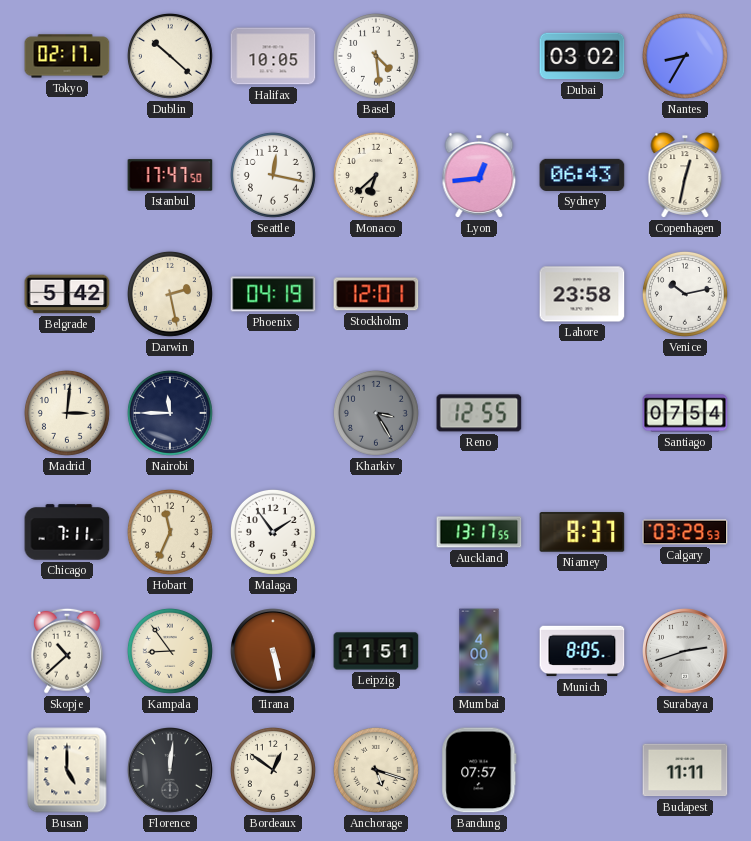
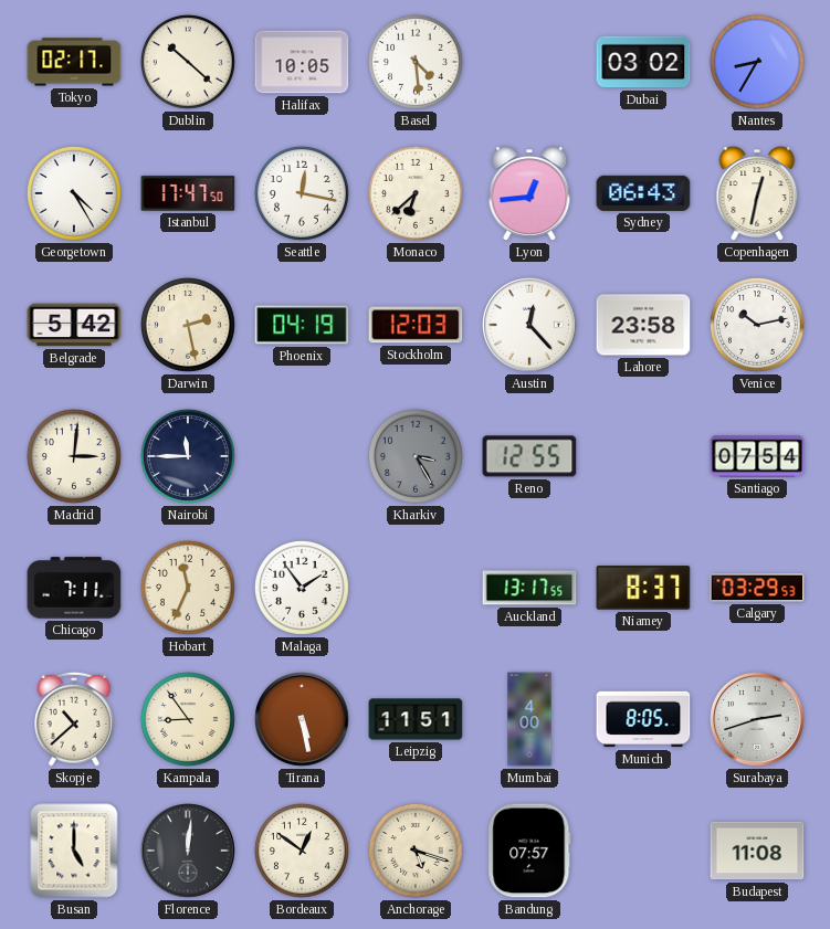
Georgetown: none -> 4:25 (74, 193)
Stockholm: 12:01 -> 12:03 (416, 325)
Austin: none -> 12:23 (530, 326)
Budapest: 11:11 -> 11:08 (757, 851)
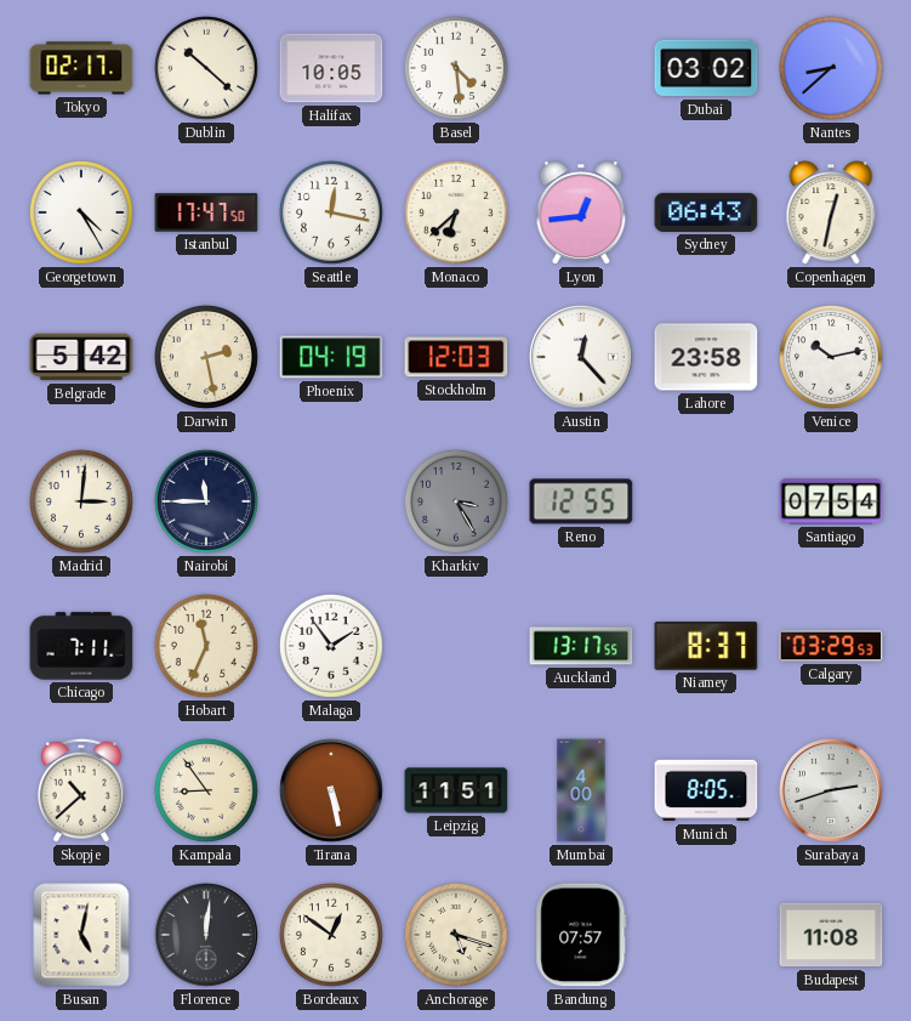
Nantes: 8:35 -> 8:38 (831, 68)
Busan: 5:00 -> 5:02 (81, 935)
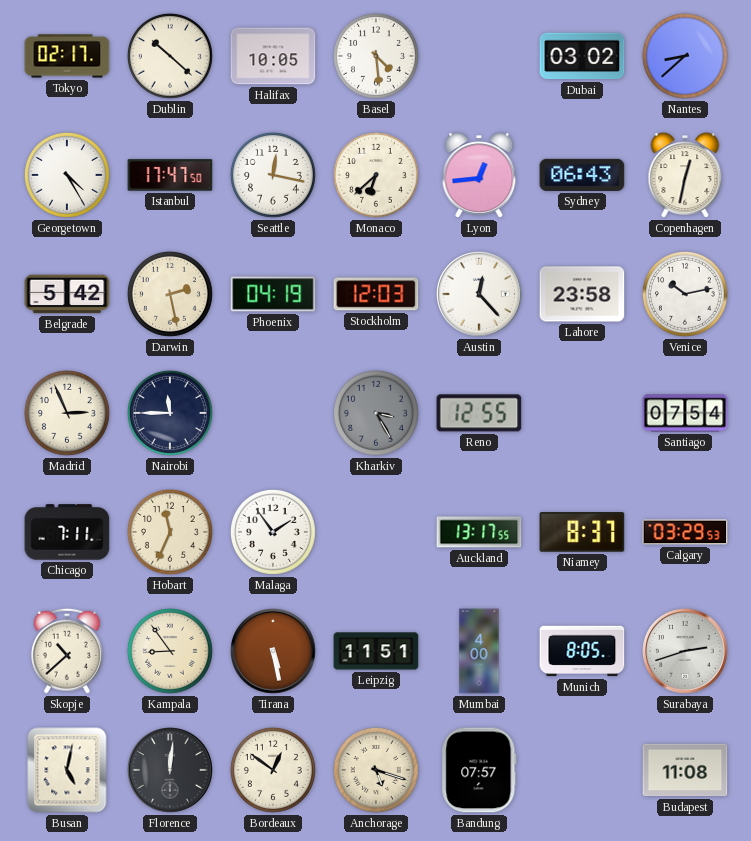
Madrid: 3:01 -> 2:56 (67, 413)
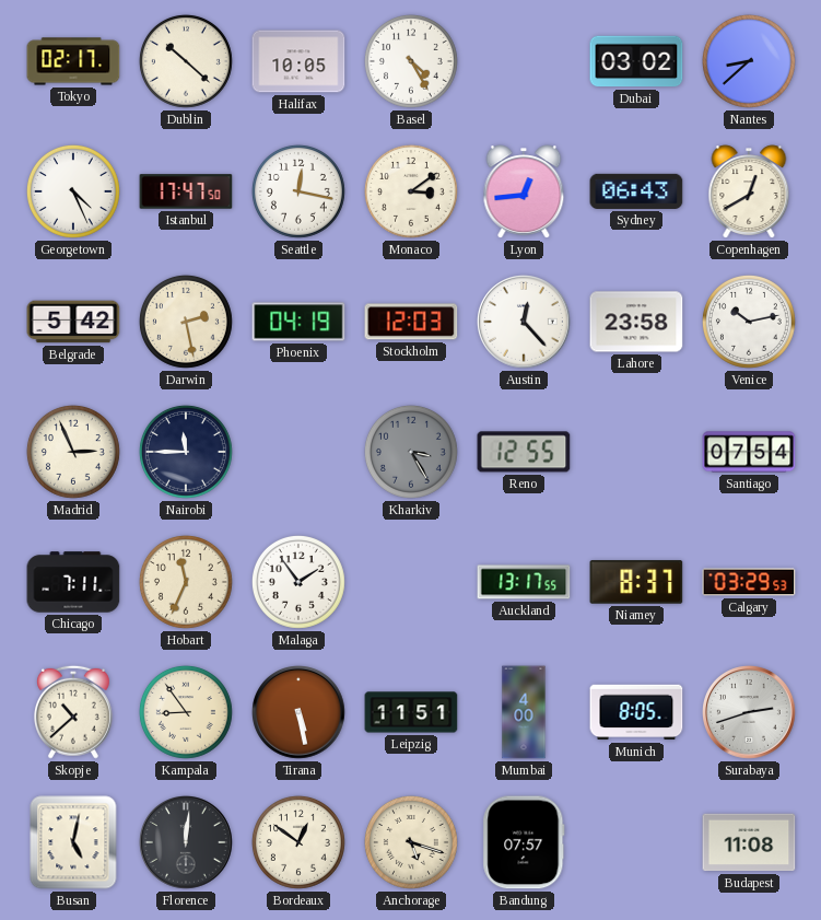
Basel: 4:29 -> 4:25 (411, 61)
Georgetown: 4:25 -> 4:26 (73, 191)
Monaco: 6:38 -> 3:09 (411, 191)
Copenhagen: 12:32 -> 12:40 (749, 191)
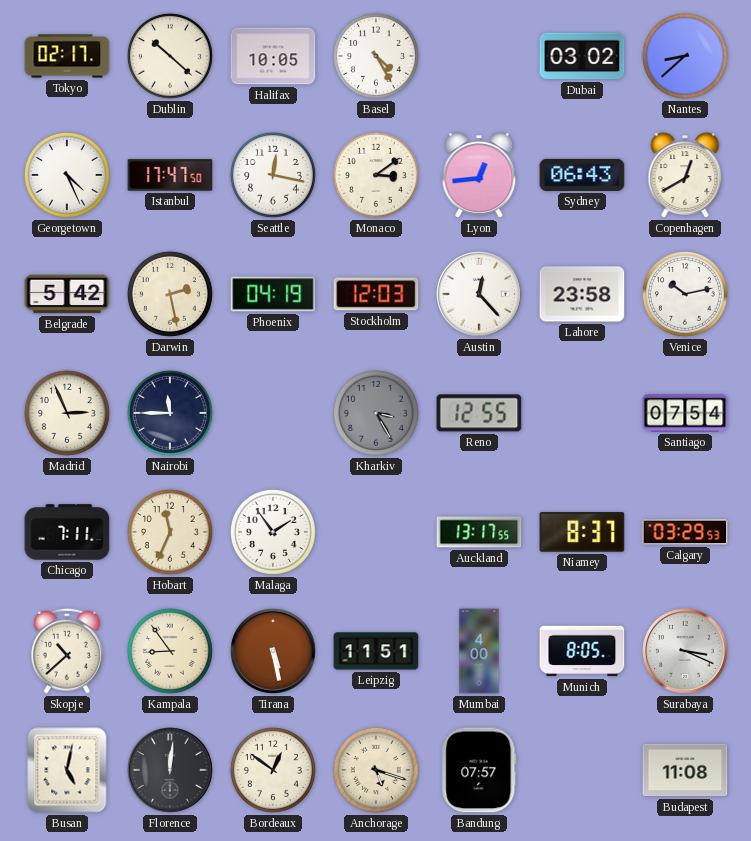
Surabaya: 2:42 -> 3:19 (686, 652)
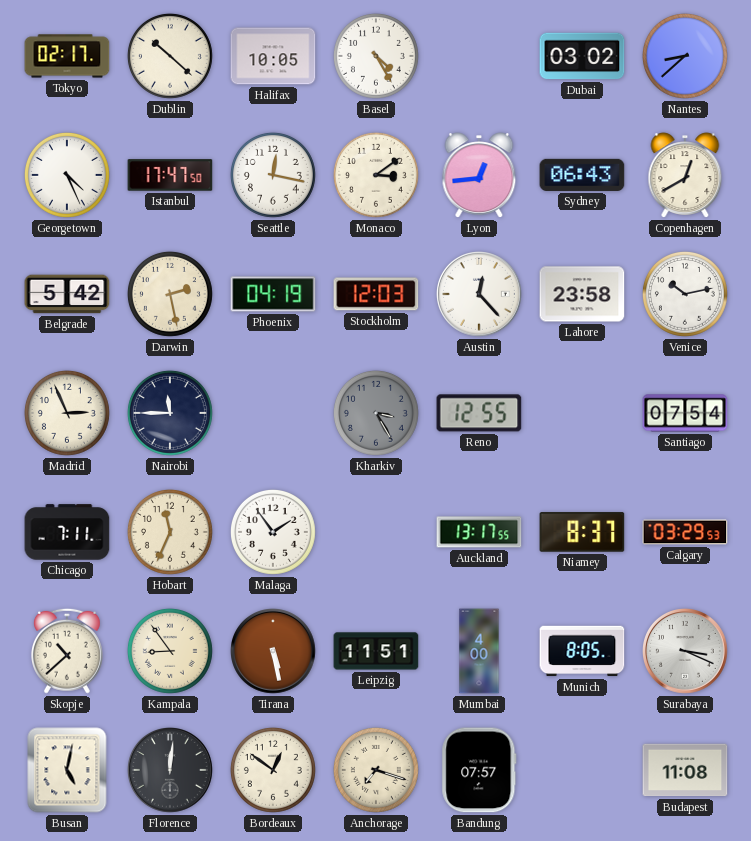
Anchorage: 5:18 -> 7:18 (376, 770)
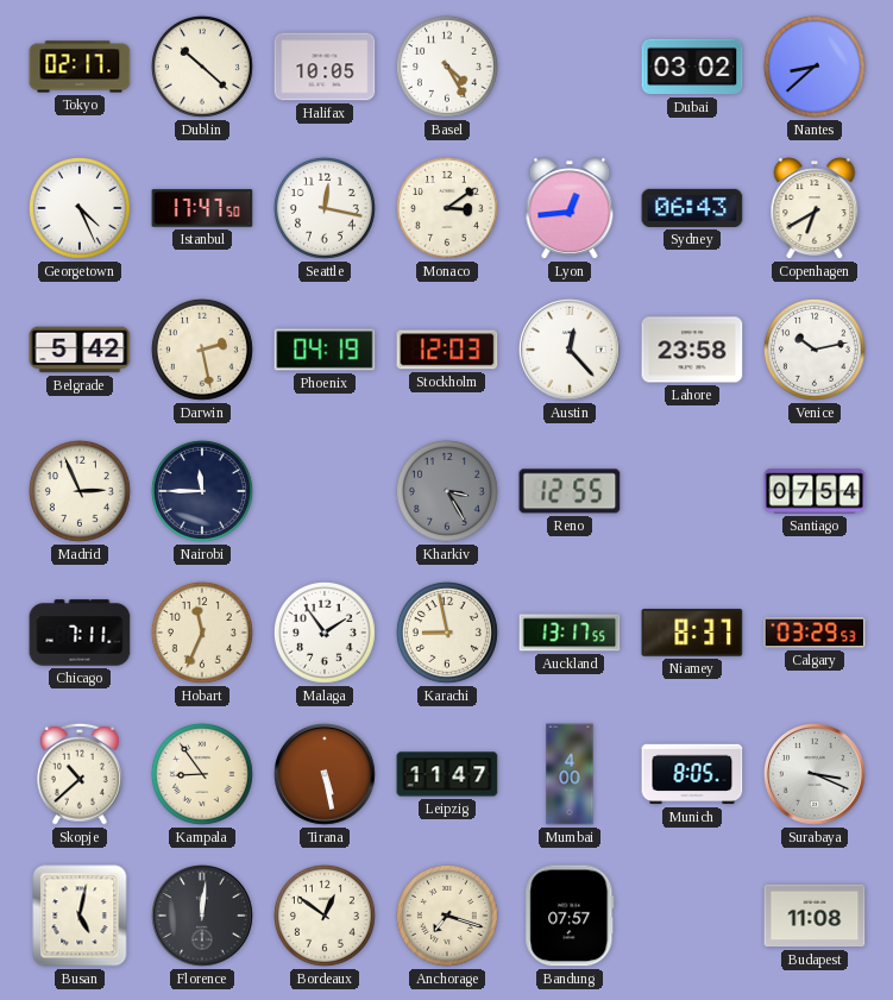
Copenhagen: 12:40 -> 6:40 (815, 208)
Karachi: none -> 8:58 (447, 633)
Leipzig: 11:51 -> 11:47 (447, 774)
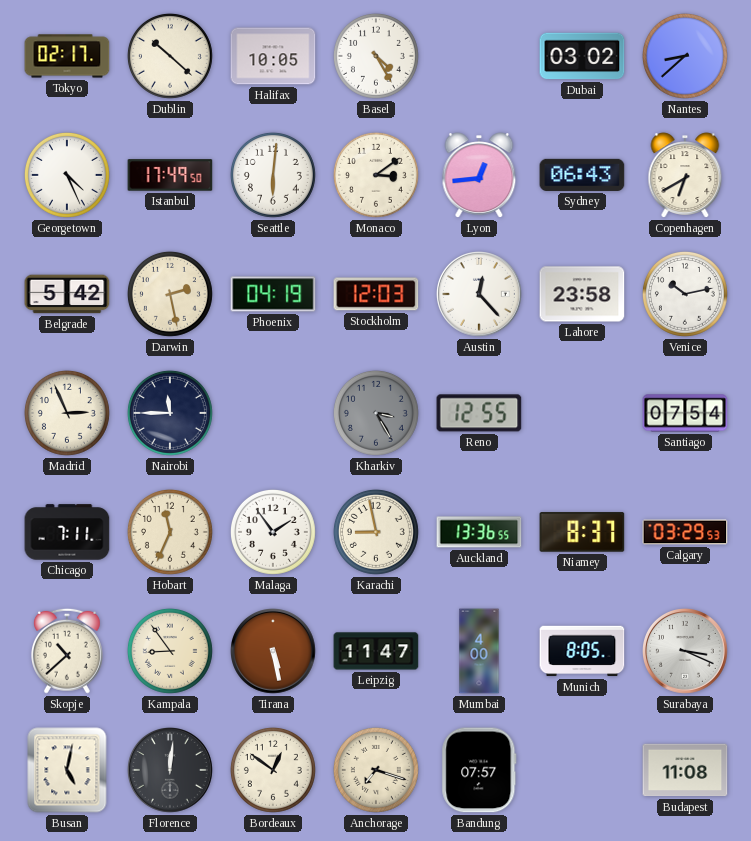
Istanbul: 17:47 -> 17:49 (170, 175)
Seattle: 12:17 -> 6:01 (273, 175)
Auckland: 13:17 -> 13:36 (479, 532)
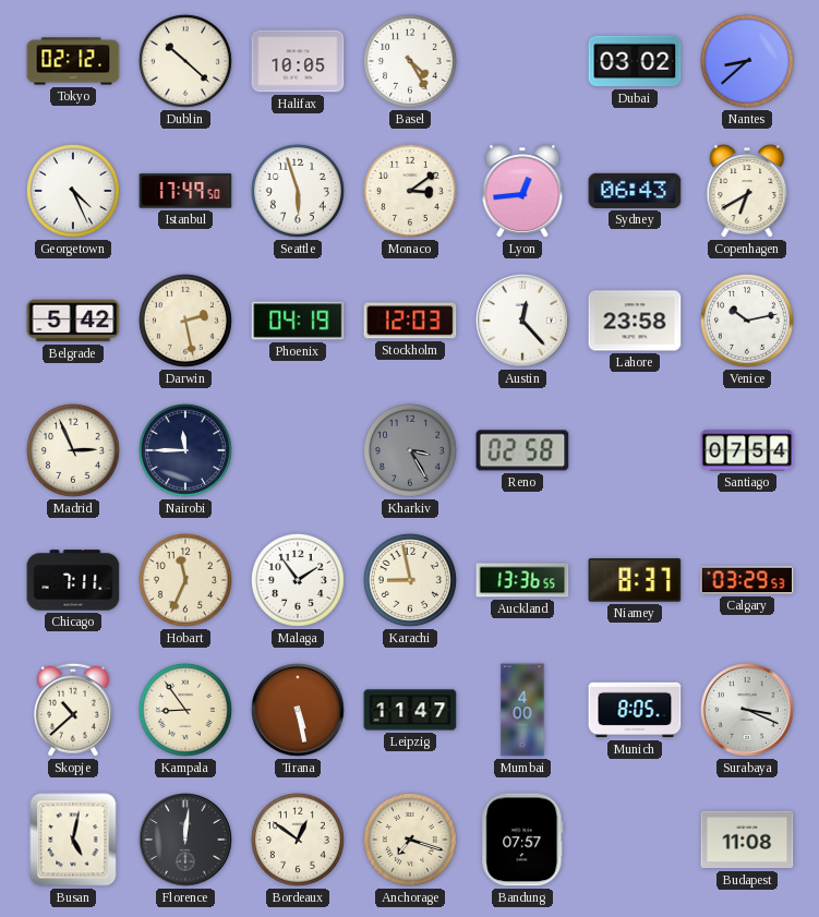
Tokyo: 02:17 -> 02:12 (73, 61)
Seattle: 6:01 -> 5:57 (298, 191)
Reno: 12:55 -> 02:58 (522, 450)
